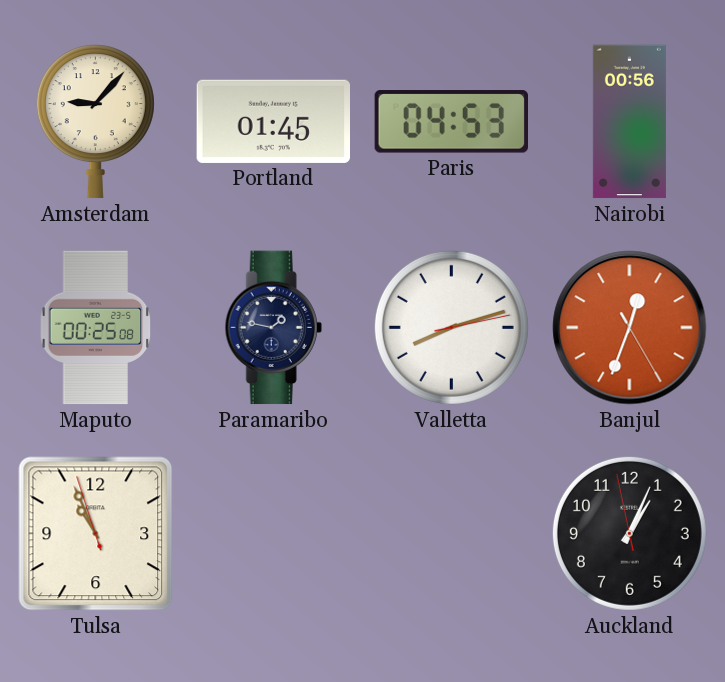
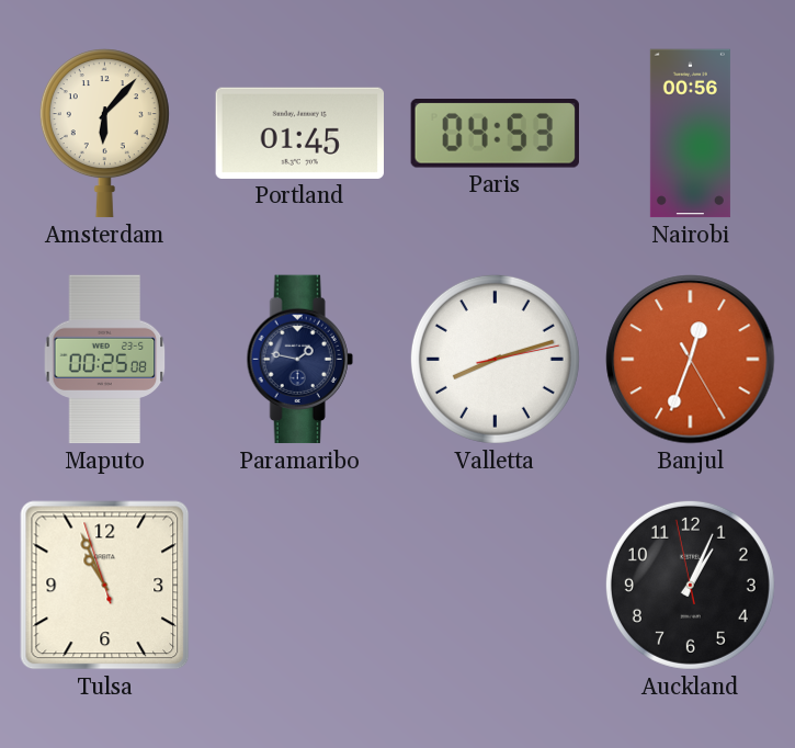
Amsterdam: 9:07 -> 6:07 (104, 134)
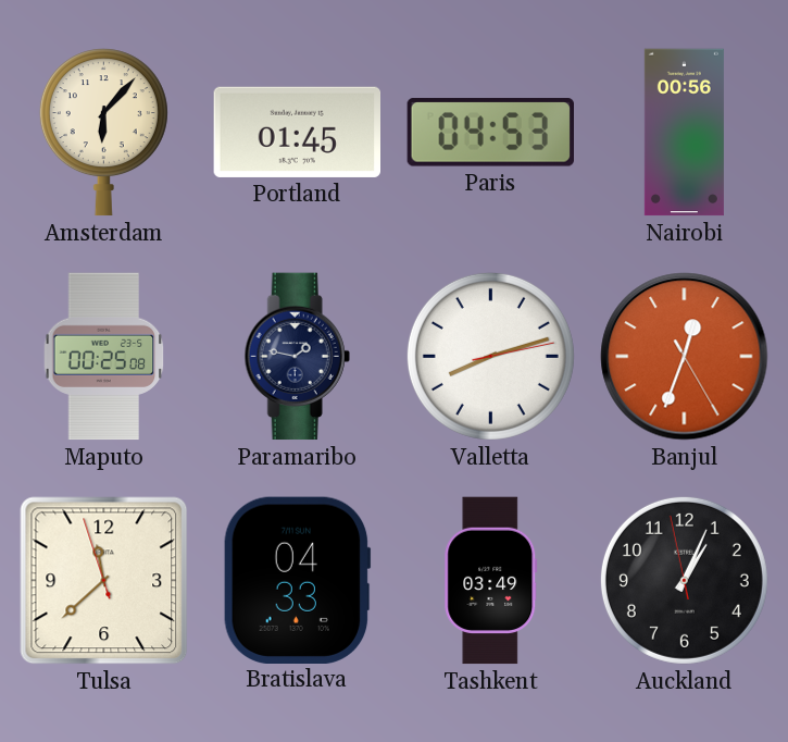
Tulsa: 10:55 -> 11:37 (104, 581)
Bratislava: none -> 04:33 (297, 580)
Tashkent: none -> 03:49 (491, 581)
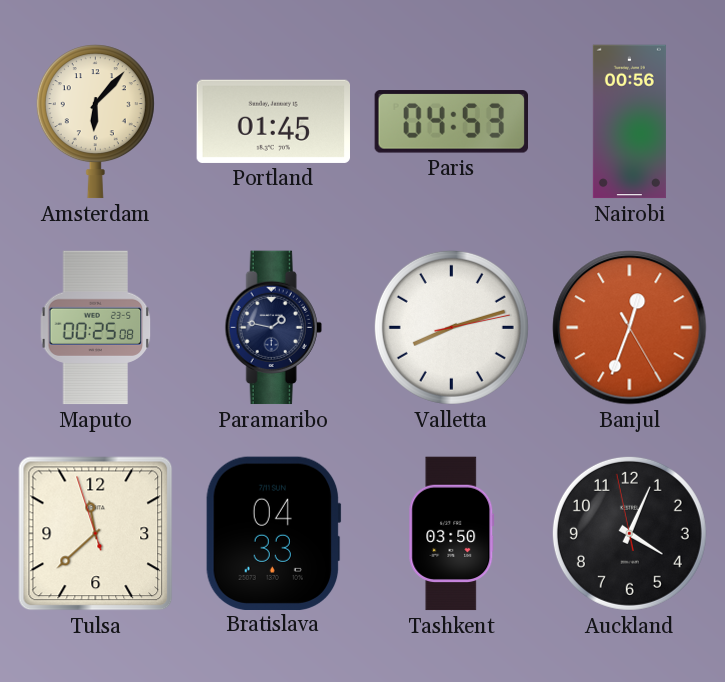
Tashkent: 03:49 -> 03:50 (452, 534)
Auckland: 1:03 -> 4:03 (629, 533)
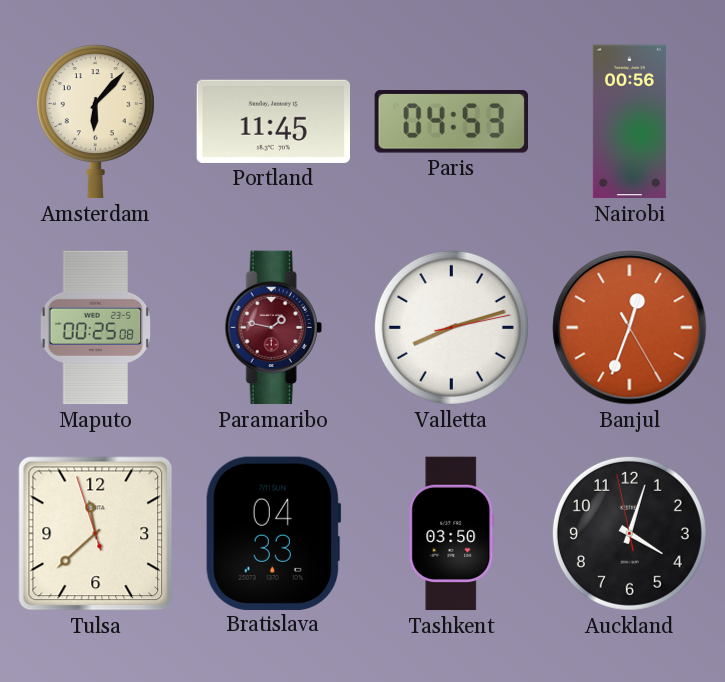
Portland: 01:45 -> 11:45 (273, 121)
Paramaribo dial: navy -> burgundy (273, 328)
Auckland: 4:03 -> 4:02 (629, 533)
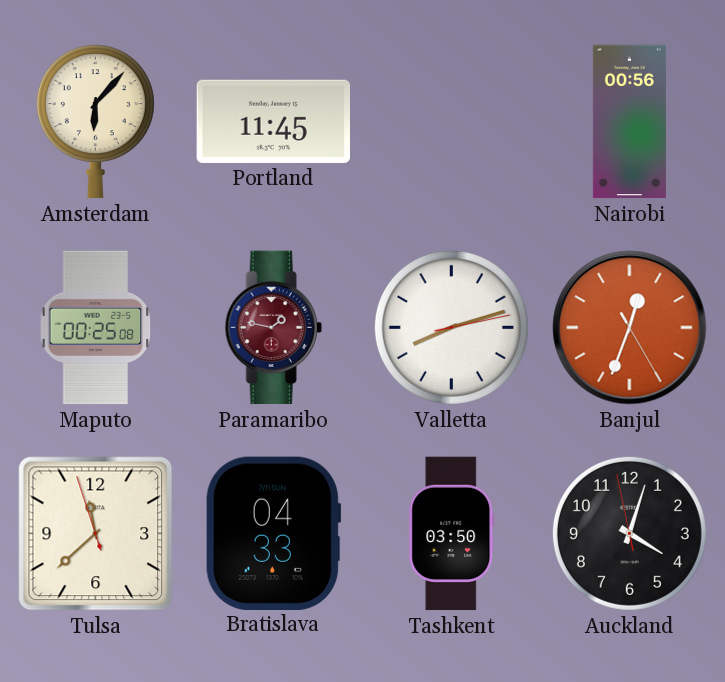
Paris: 04:53 -> none (451, 122)
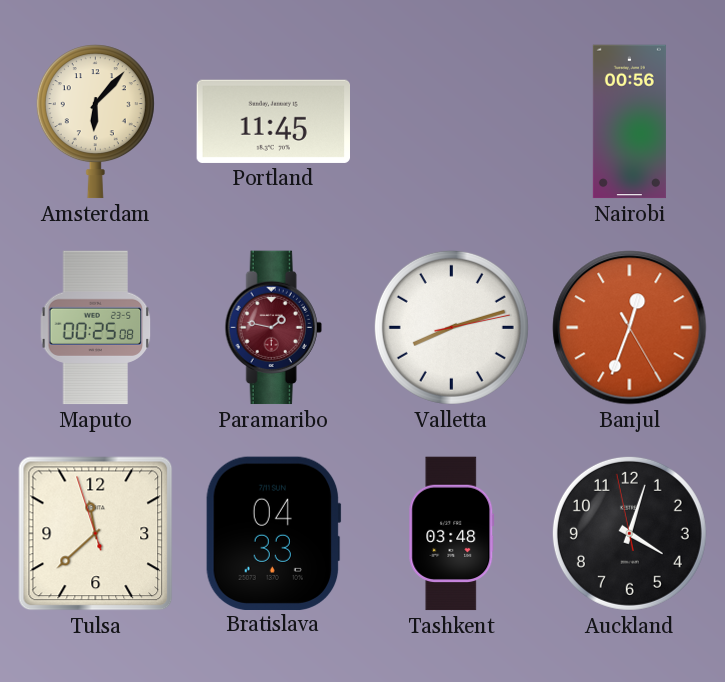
Tashkent: 03:50 -> 03:48 (452, 534)
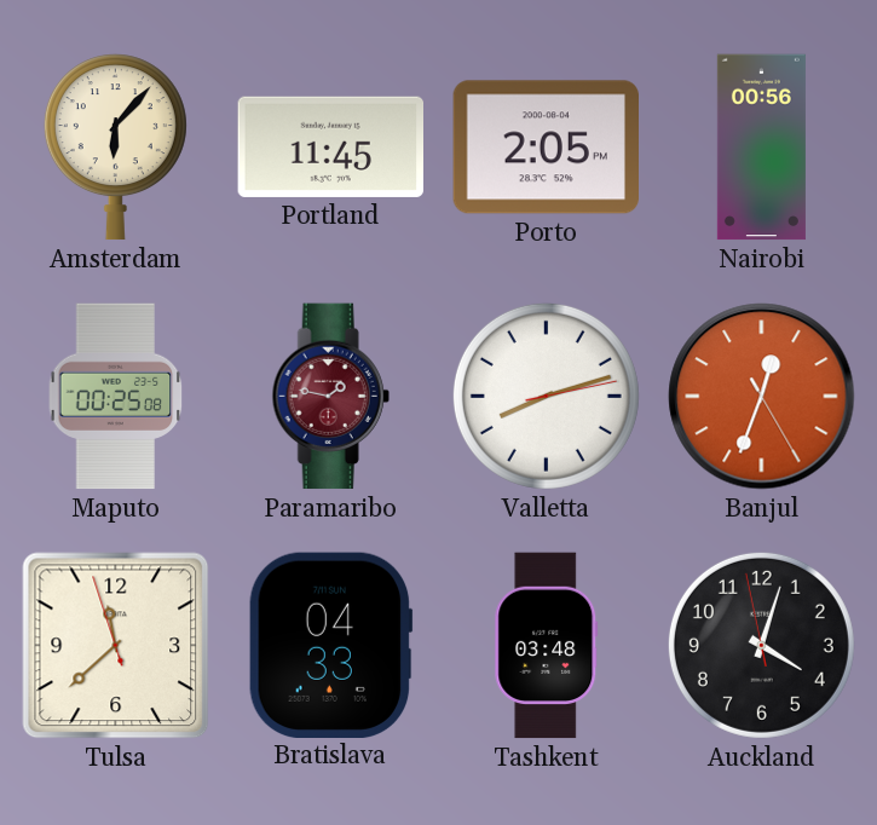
Porto: none -> 2:05 (547, 148)
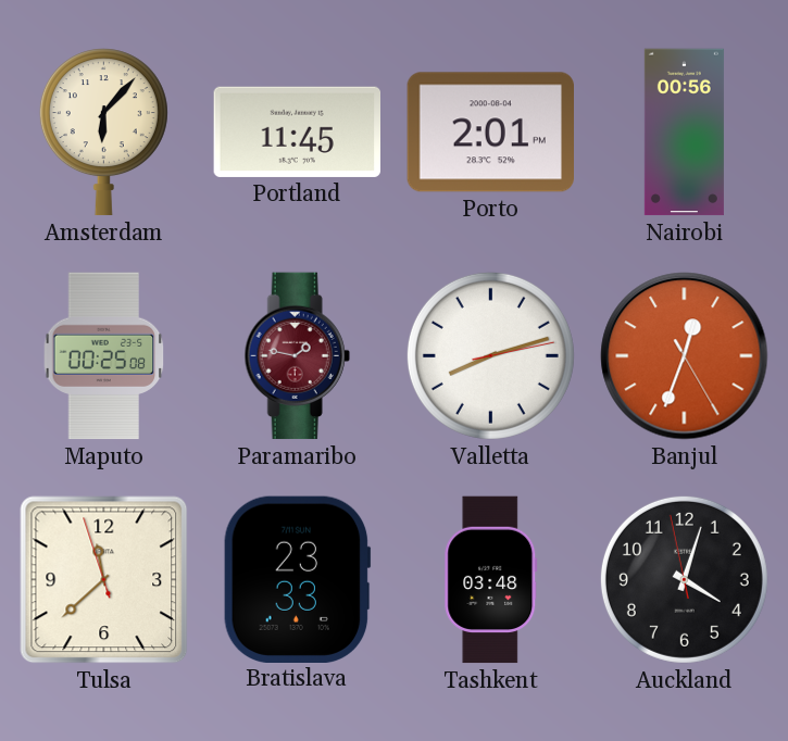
Porto: 2:05 -> 2:01 (491, 133)
Bratislava: 04:33 -> 23:33 (297, 579)
